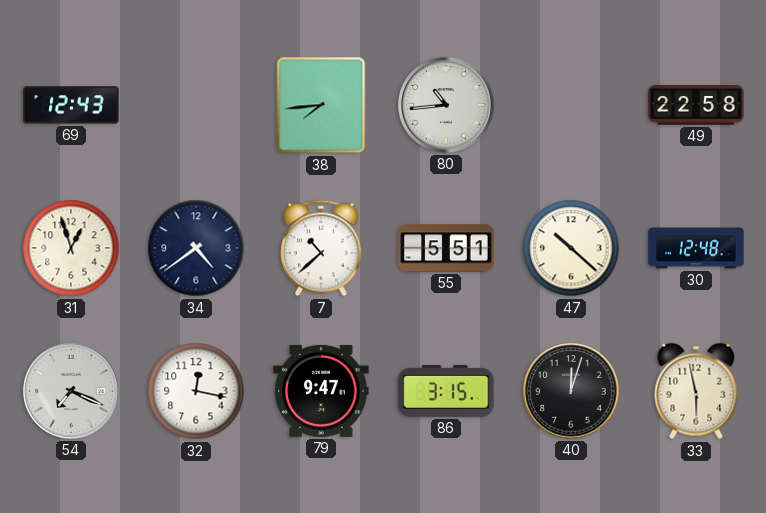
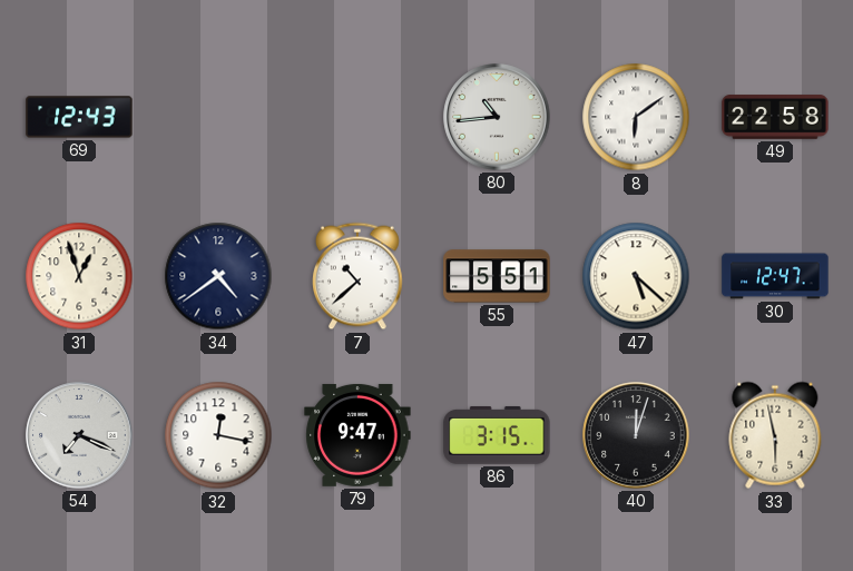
38: 7:44 -> none (321, 105)
8: none -> 6:09 (636, 117)
47: 10:22 -> 5:22 (636, 276)
30: 12:48 -> 12:47 (775, 276)
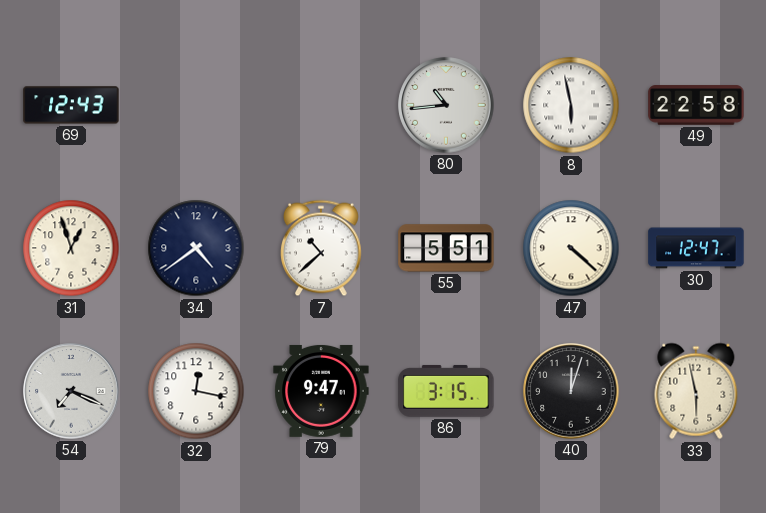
8: 6:09 -> 5:58 (571, 105)
47: 5:22 -> 4:22 (571, 248)
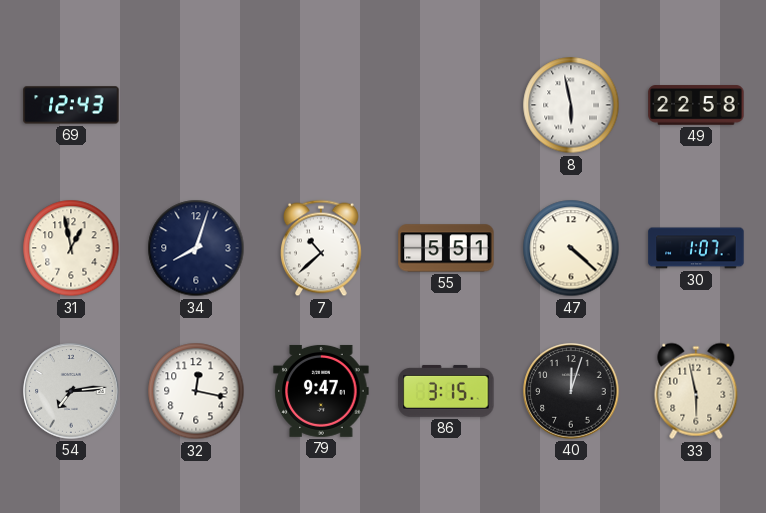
80: 10:44 -> none (446, 105)
31: 12:57 -> 12:58 (71, 248)
34: 4:39 -> 8:03 (196, 248)
30: 12:47 -> 1:07 (696, 248)
54: 7:19 -> 7:14 (71, 391)
